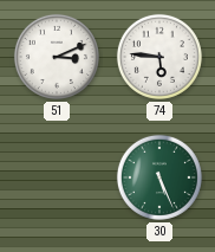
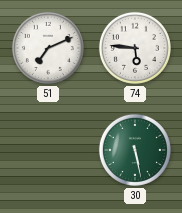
51: 3:11 -> 7:11 (48, 48)
30: 5:26 -> 5:28 (135, 150)
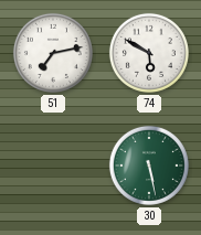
51: 7:11 -> 7:13 (53, 53)
74: 5:46 -> 5:50 (149, 53)
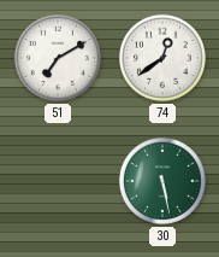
51: 7:13 -> 7:10 (58, 58)
74: 5:50 -> 12:39 (162, 58)
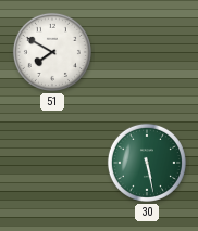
51: 7:10 -> 7:50 (52, 52)
74: 12:39 -> none (162, 58)
